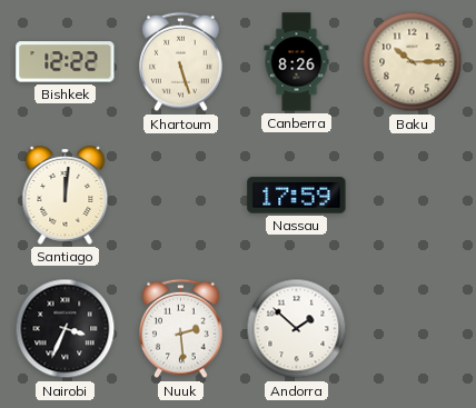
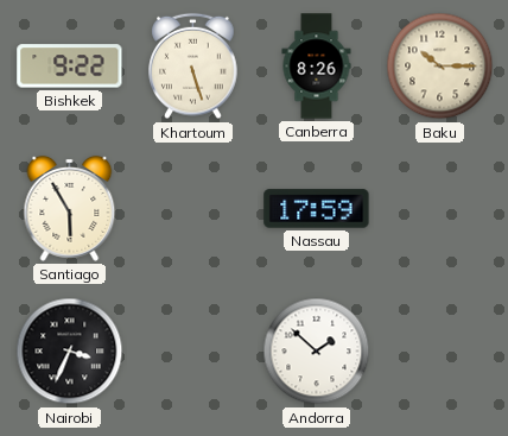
Bishkek: 12:22 -> 9:22 (70, 67)
Santiago: 12:01 -> 5:55 (70, 209)
Nuuk: 2:29 -> none (181, 329)
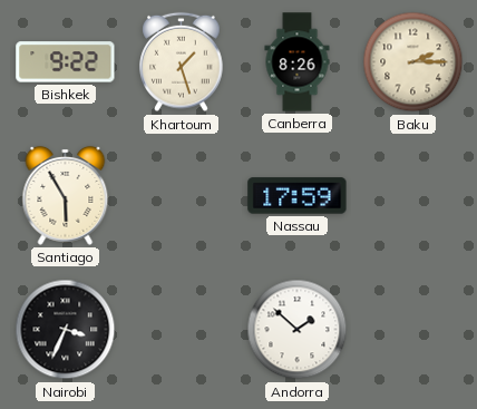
Khartoum: 5:27 -> 1:27 (182, 62)
Baku: 10:15 -> 2:15 (413, 62)
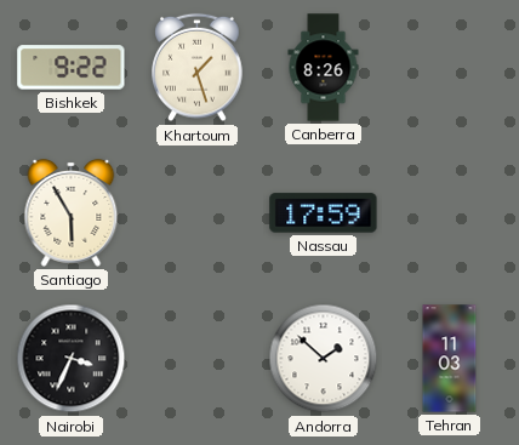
Baku: 2:15 -> none (413, 62)
Tehran: none -> 11:03 (450, 359)
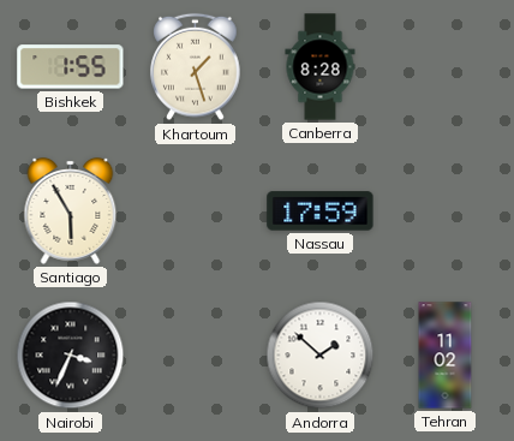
Bishkek: 9:22 -> 1:55 (71, 67)
Canberra: 8:26 -> 8:28 (321, 67)
Tehran: 11:03 -> 11:02 (446, 356)
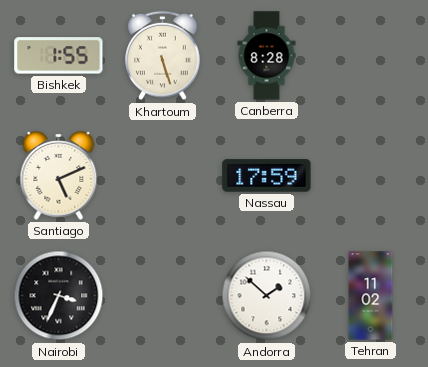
Khartoum: 1:27 -> 5:27 (163, 56)
Santiago: 5:55 -> 5:11 (59, 176)
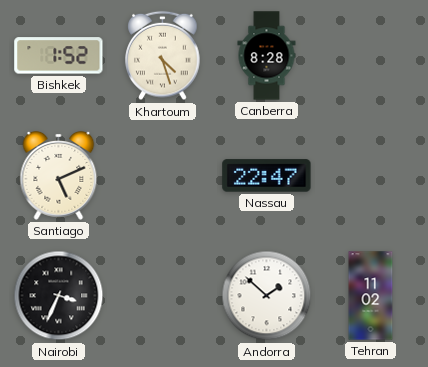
Bishkek: 1:55 -> 1:52 (59, 56)
Khartoum: 5:27 -> 4:27 (163, 56)
Nassau: 17:59 -> 22:47 (267, 176)
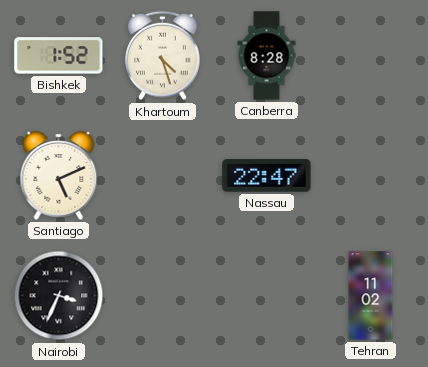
Andorra: 1:52 -> none (267, 296)
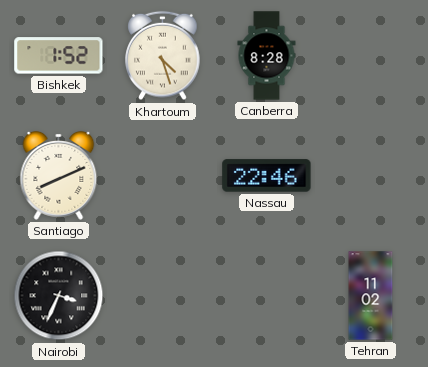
Santiago: 5:11 -> 8:11 (59, 176)
Nassau: 22:47 -> 22:46 (267, 176)
